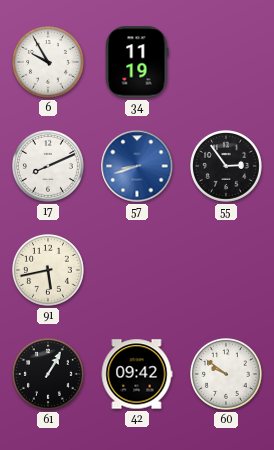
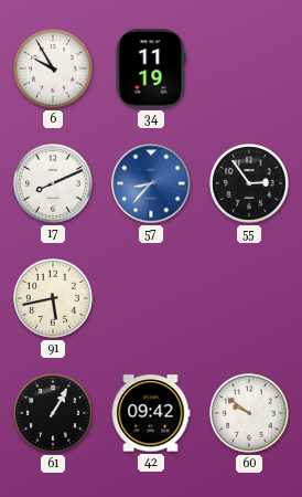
57: 8:42 -> 8:37 (151, 183)
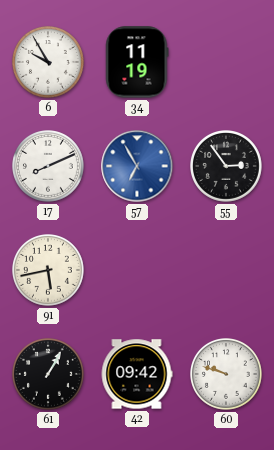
57: 8:37 -> 6:55 (137, 166)
60: 9:51 -> 9:48 (227, 375)
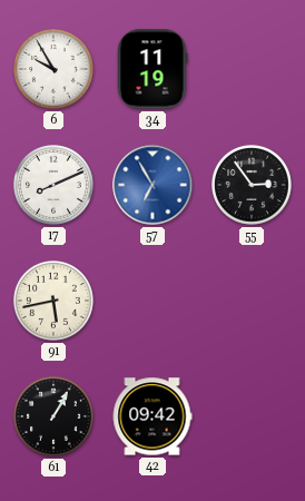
60: 9:48 -> none (227, 375)
